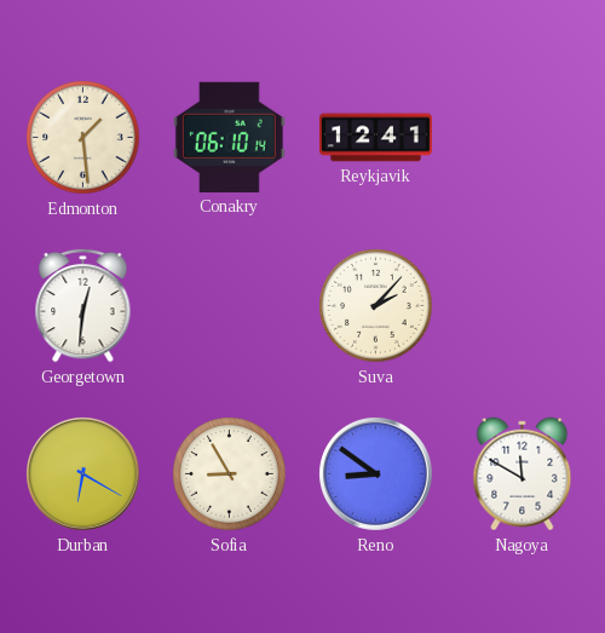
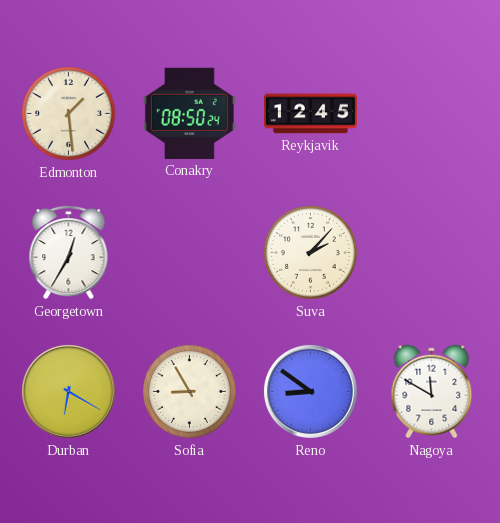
Conakry: 06:10 -> 08:50 (189, 113)
Reykjavik: 12:41 -> 12:45 (310, 114)
Georgetown: 12:31 -> 12:35 (69, 252)
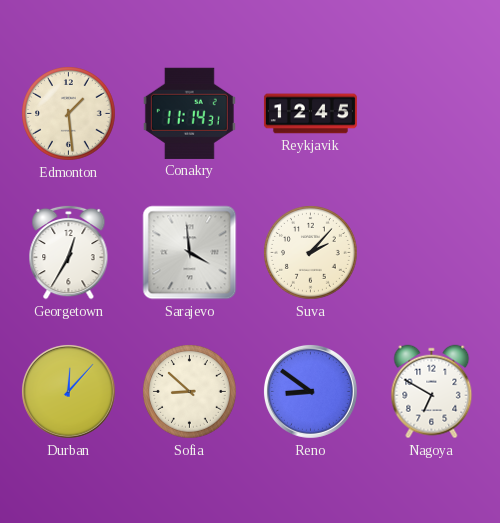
Conakry: 08:50 -> 11:14 (189, 113)
Sarajevo: none -> 3:59 (190, 253)
Durban: 6:20 -> 12:07 (68, 391)
Sofia: 8:55 -> 8:52 (190, 392)
Nagoya: 11:50 -> 6:50 (432, 392)
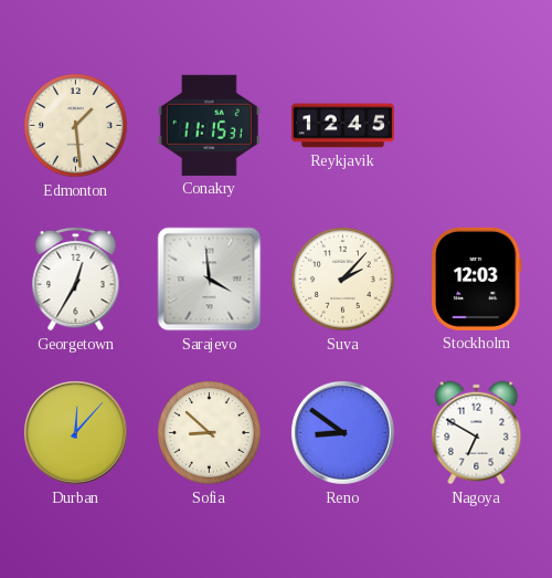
Conakry: 11:14 -> 11:15 (209, 125)
Stockholm: none -> 12:03 (477, 279)
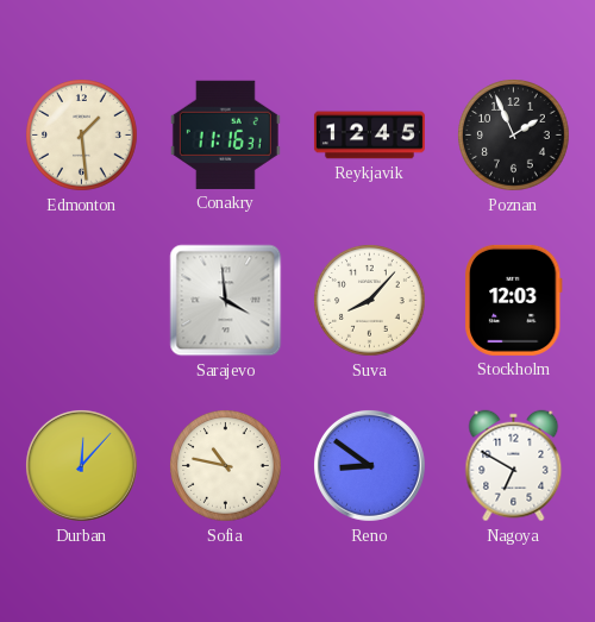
Conakry: 11:15 -> 11:16 (225, 134)
Poznan: none -> 1:56 (514, 136)
Georgetown: 12:35 -> none (76, 279)
Suva: 2:07 -> 8:07 (370, 301)
Sofia: 8:52 -> 10:47 (226, 466)
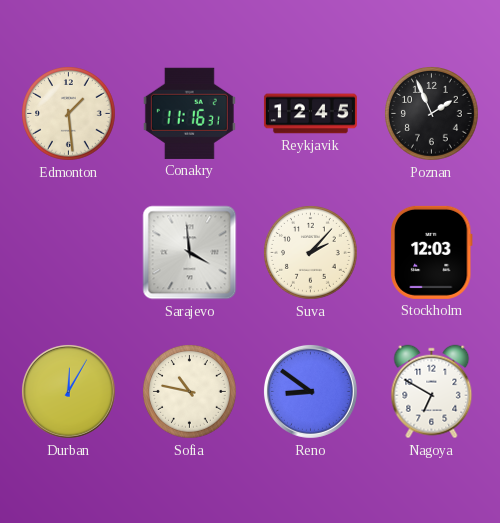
Suva: 8:07 -> 2:07 (311, 253)
Durban: 12:07 -> 12:05 (68, 391)
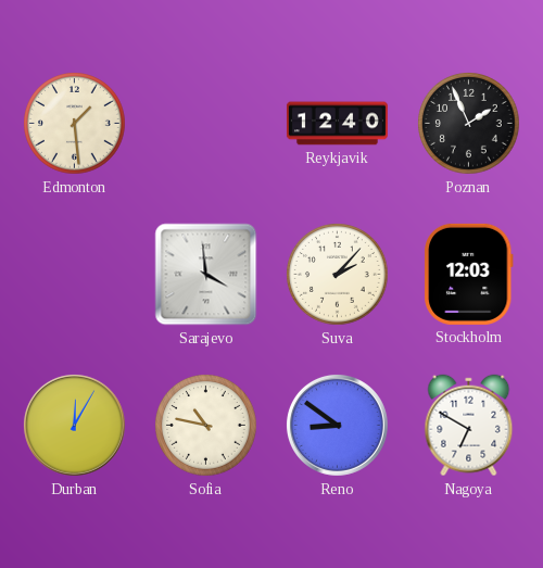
Conakry: 11:16 -> none (189, 113)
Reykjavik: 12:45 -> 12:40 (337, 124)
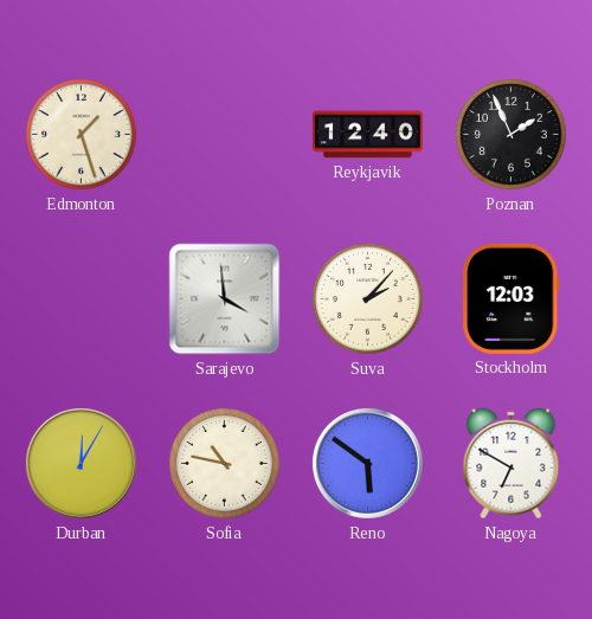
Edmonton: 1:29 -> 1:27 (82, 135)
Reno: 8:51 -> 5:51 (367, 463)
